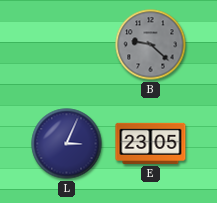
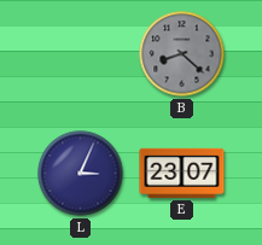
B: 9:22 -> 8:22 (182, 54)
E: 23:05 -> 23:07 (182, 173)
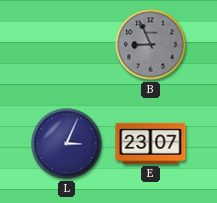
B: 8:22 -> 8:56 (151, 45)
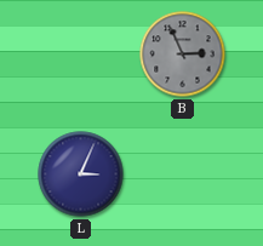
B: 8:56 -> 2:56 (183, 55)
E: 23:07 -> none (151, 143)
